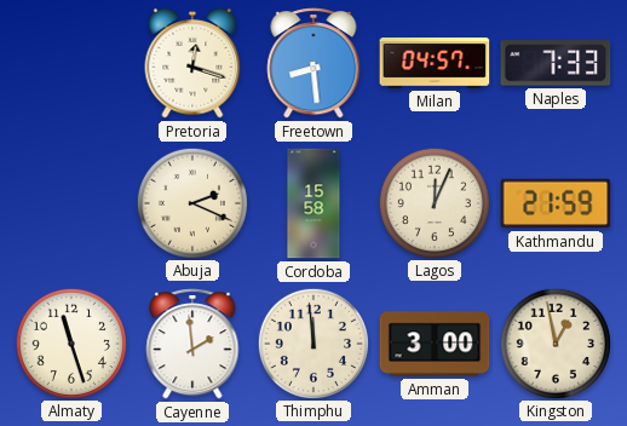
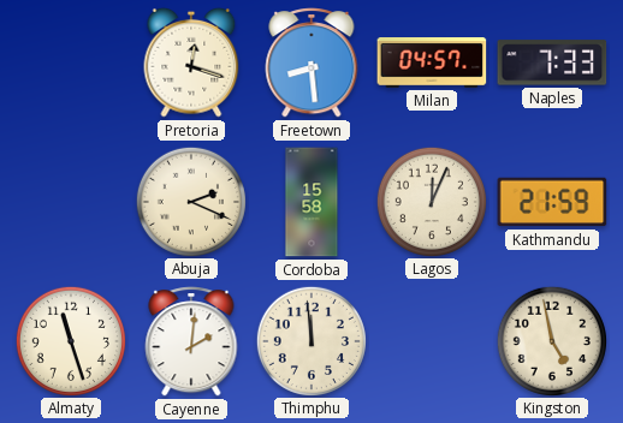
Cayenne: 1:59 -> 2:01 (191, 341)
Amman: 3:00 -> none (435, 344)
Kingston: 12:58 -> 4:58 (551, 340)
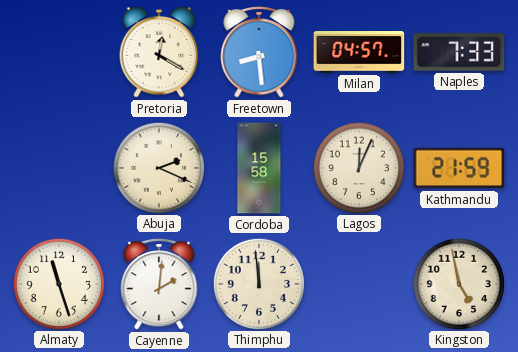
Pretoria: 12:18 -> 12:20 (159, 52)
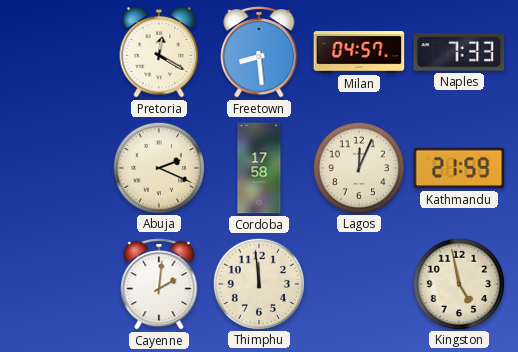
Cordoba: 15:58 -> 17:58 (259, 168)
Almaty: 11:27 -> none (58, 283)
